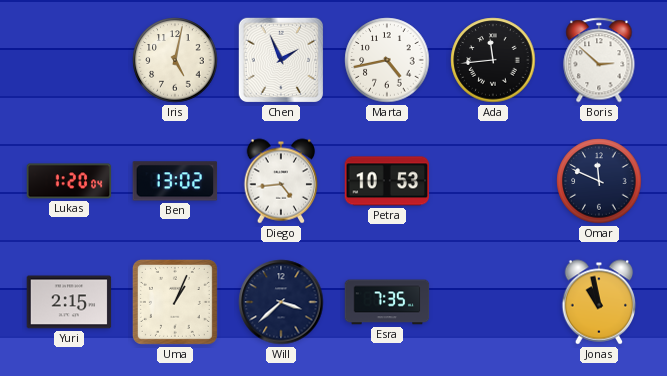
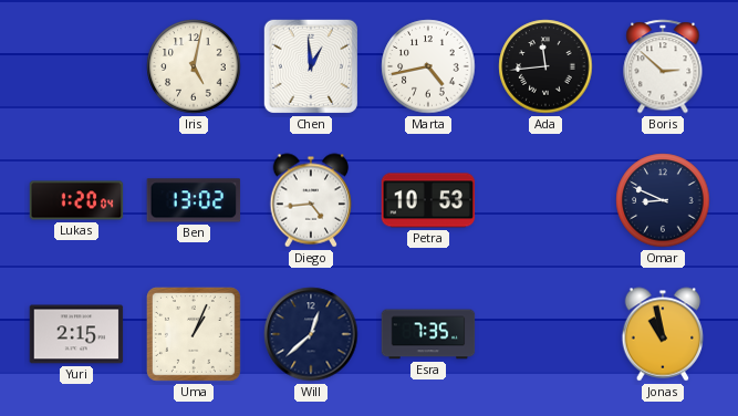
Chen: 1:56 -> 12:59 (311, 66)
Omar: 11:49 -> 8:49 (663, 200)
Will: 3:38 -> 12:38 (311, 334)
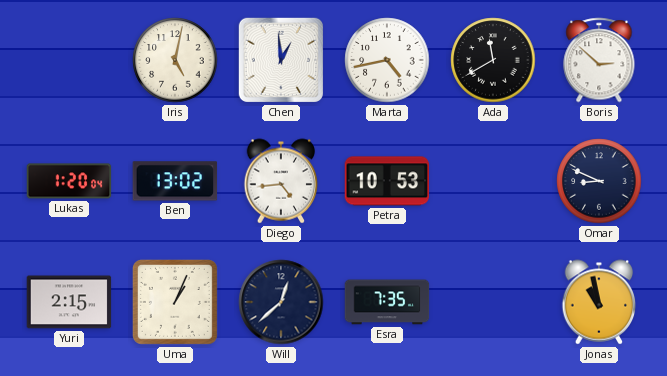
Ada: 11:44 -> 11:40 (493, 60)
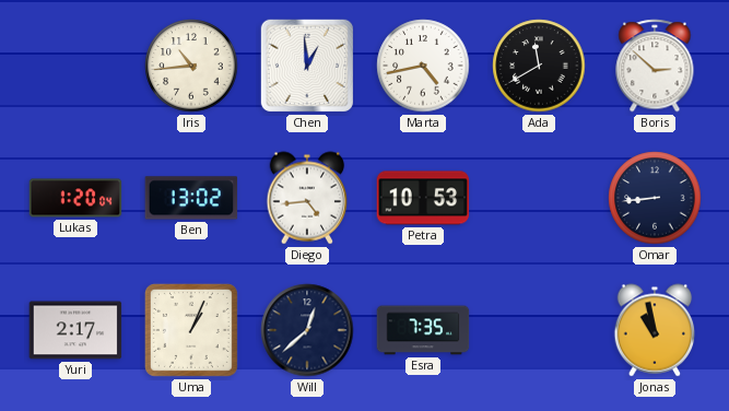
Iris: 5:02 -> 10:44 (191, 66)
Omar: 8:49 -> 8:44 (655, 198)
Yuri: 2:15 -> 2:17 (75, 330)
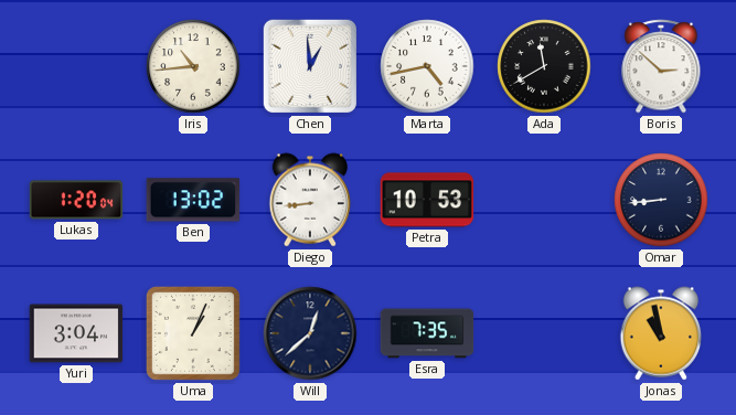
Diego: 4:44 -> 8:44 (310, 200)
Yuri: 2:17 -> 3:04 (76, 333)
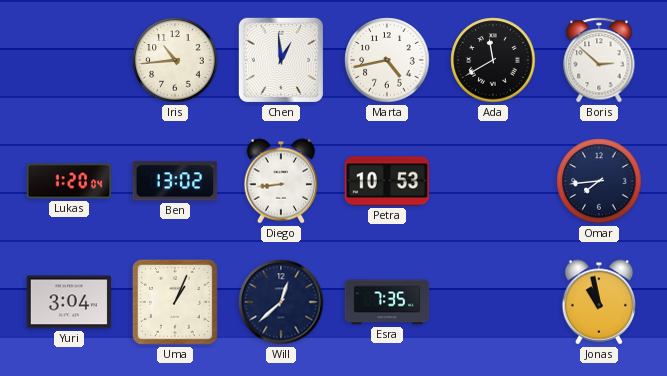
Omar: 8:44 -> 7:44 (599, 181)
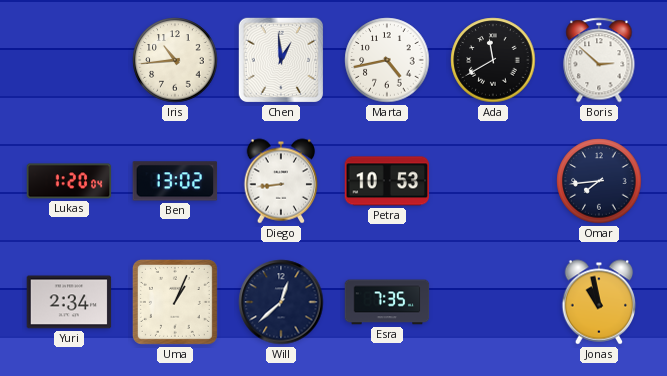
Yuri: 3:04 -> 2:34 (69, 302)
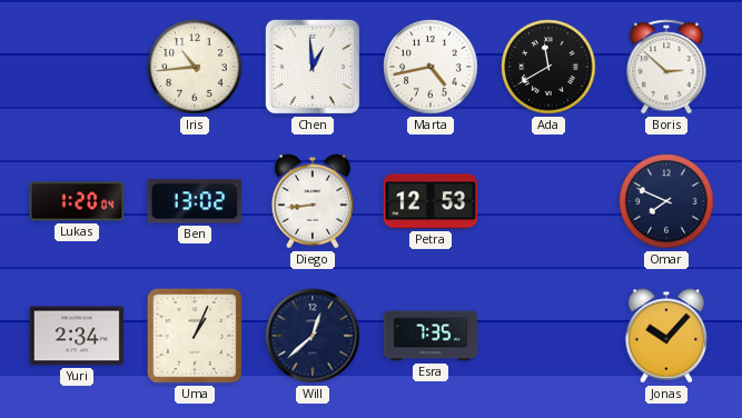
Petra: 10:53 -> 12:53 (431, 201)
Omar: 7:44 -> 7:49 (666, 201)
Jonas: 10:58 -> 10:07 (666, 336)
